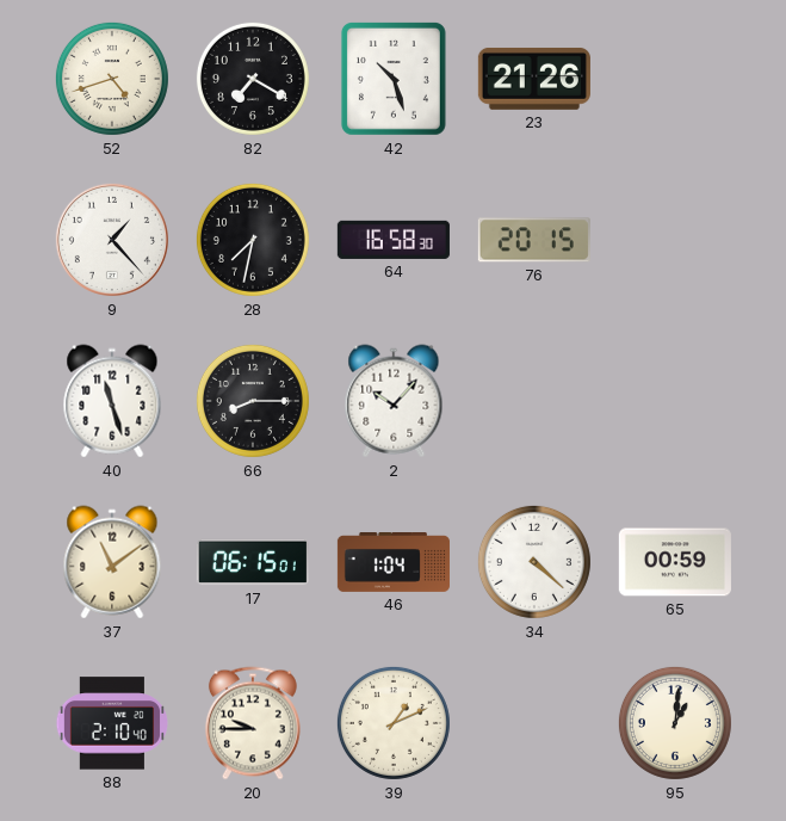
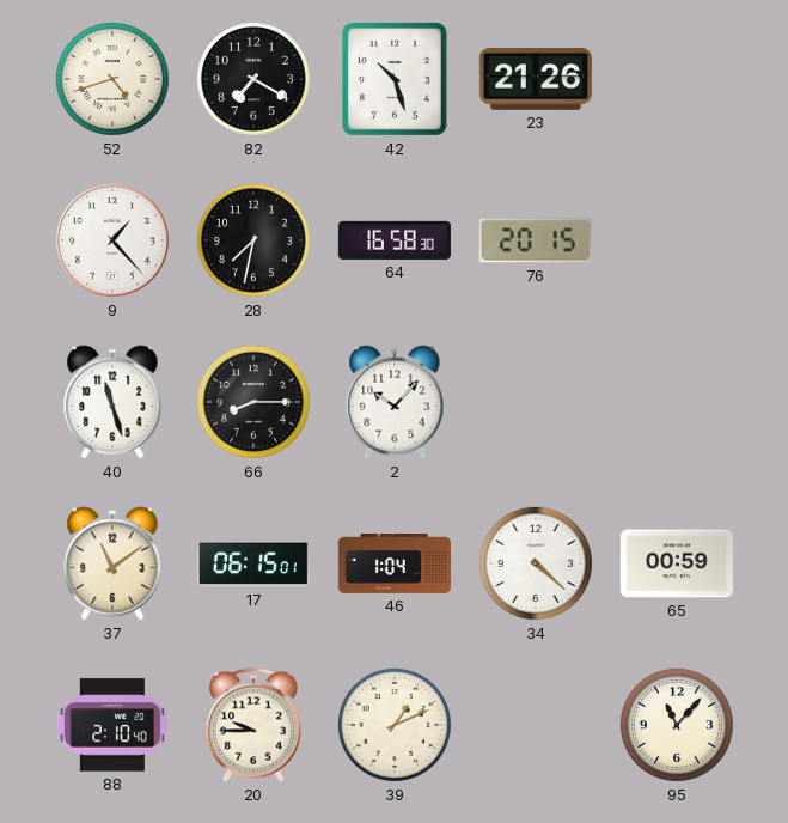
95: 1:01 -> 11:07 (677, 725)
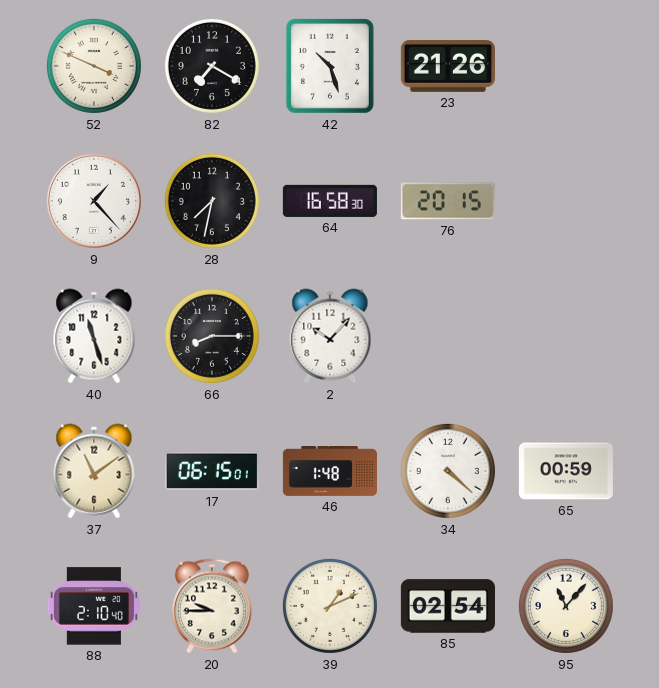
52: 4:42 -> 3:49 (94, 66)
46: 1:04 -> 1:48 (330, 472)
85: none -> 02:54 (448, 606)
